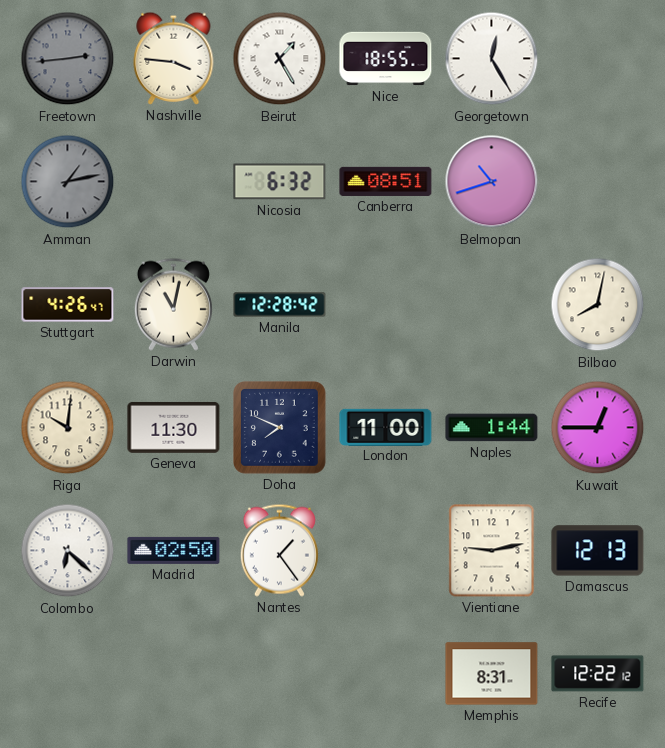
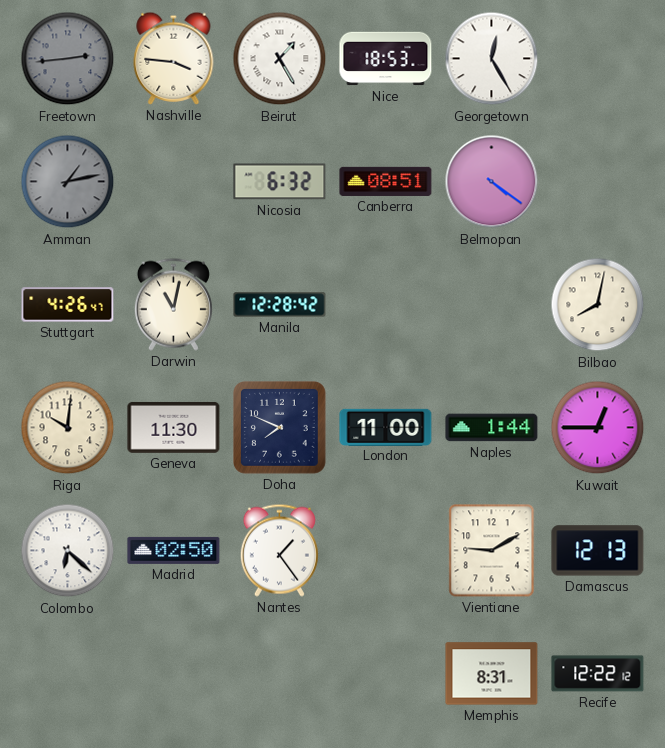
Nice: 18:55 -> 18:53 (386, 59)
Belmopan: 10:42 -> 4:21 (492, 182)
Vientiane: 9:13 -> 9:10 (492, 551)
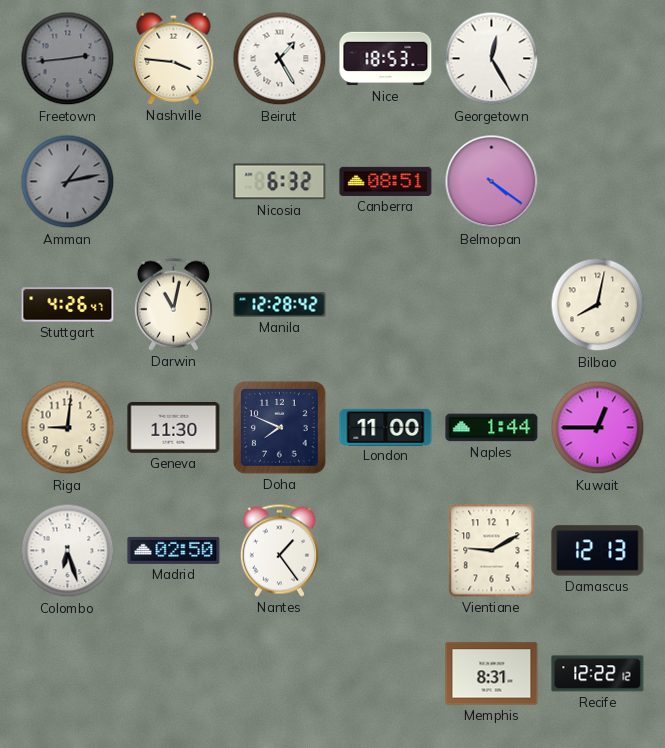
Riga: 10:01 -> 9:01 (68, 428)
Colombo: 6:22 -> 6:27 (68, 551)
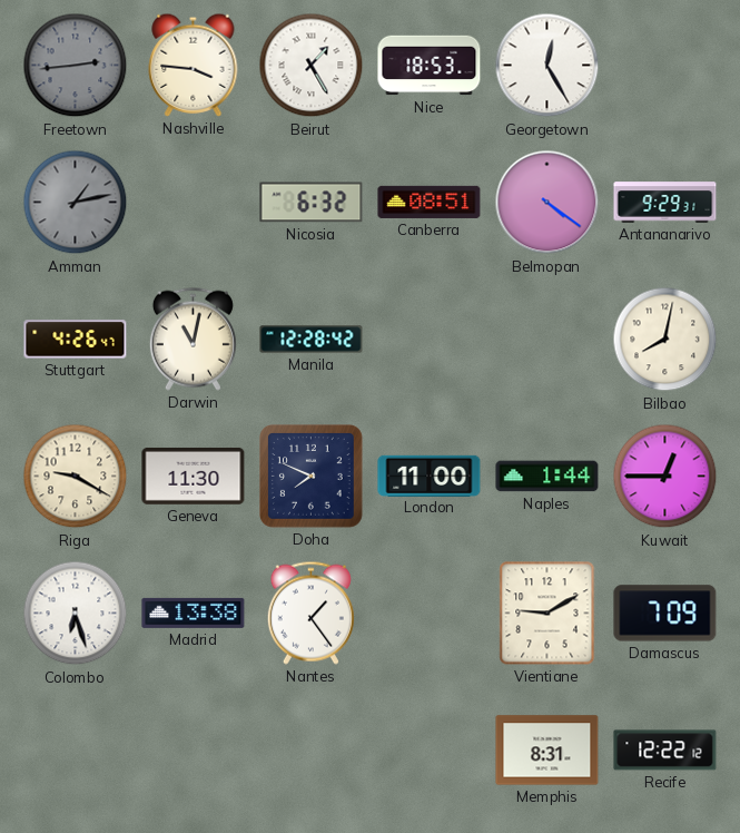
Antananarivo: none -> 9:29 (665, 203)
Riga: 9:01 -> 9:20 (76, 477)
Madrid: 02:50 -> 13:38 (194, 612)
Damascus: 12:13 -> 7:09 (665, 614)
